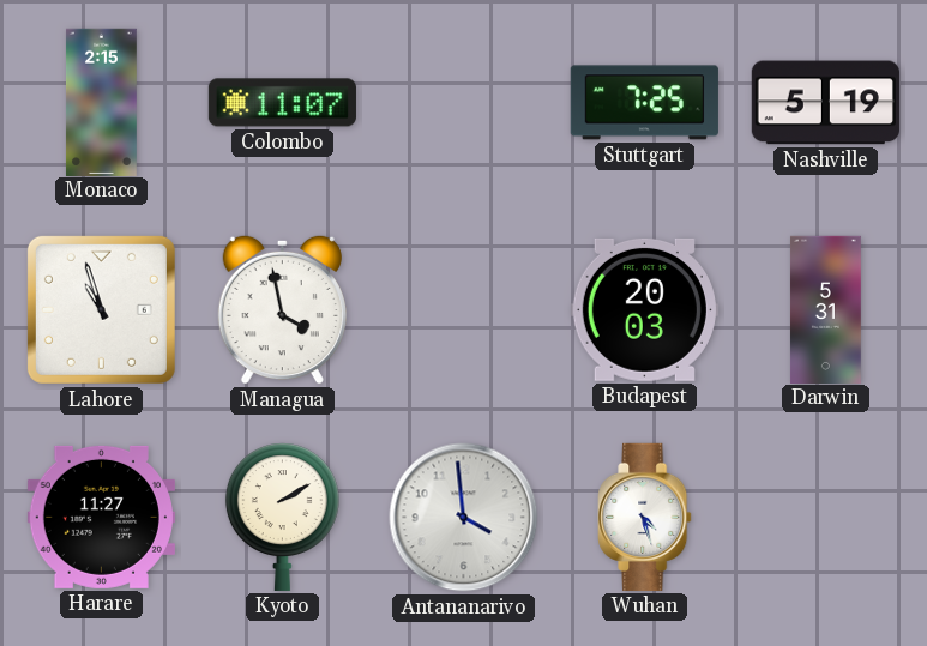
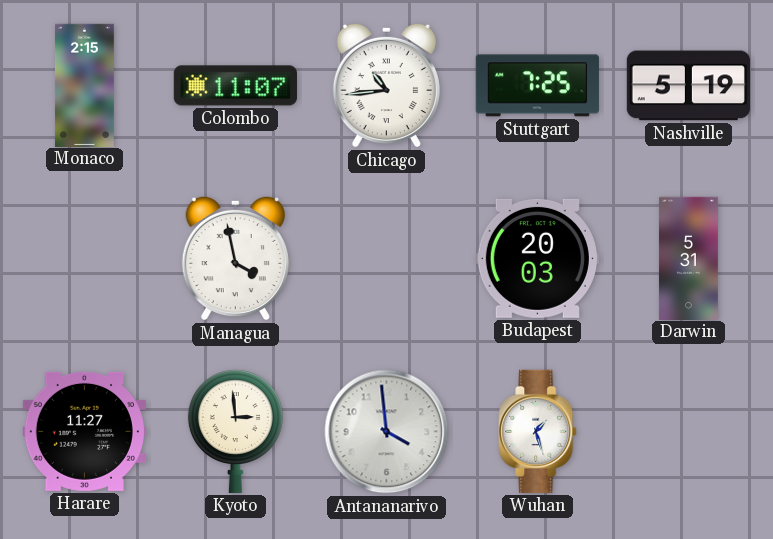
Chicago: none -> 10:44 (386, 85)
Lahore: 10:57 -> none (101, 309)
Kyoto: 2:10 -> 2:59 (235, 431)
Wuhan: 4:27 -> 1:27 (538, 431)
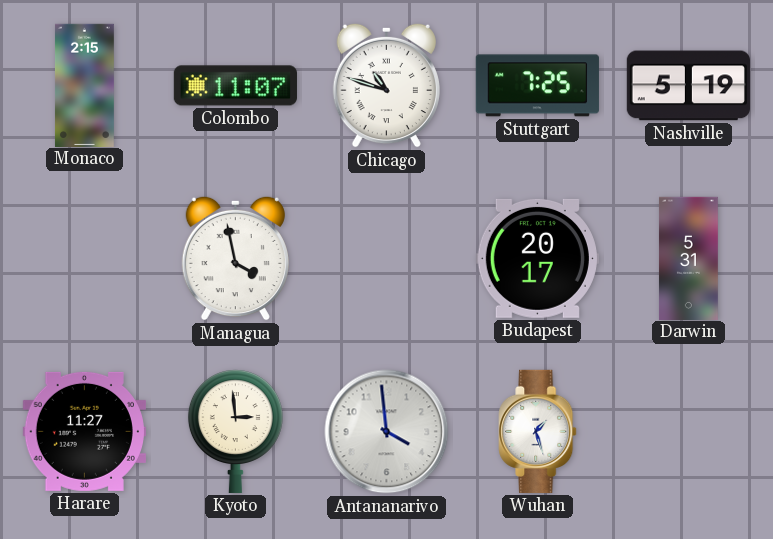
Chicago: 10:44 -> 10:48 (386, 85)
Budapest: 20:03 -> 20:17 (537, 258)
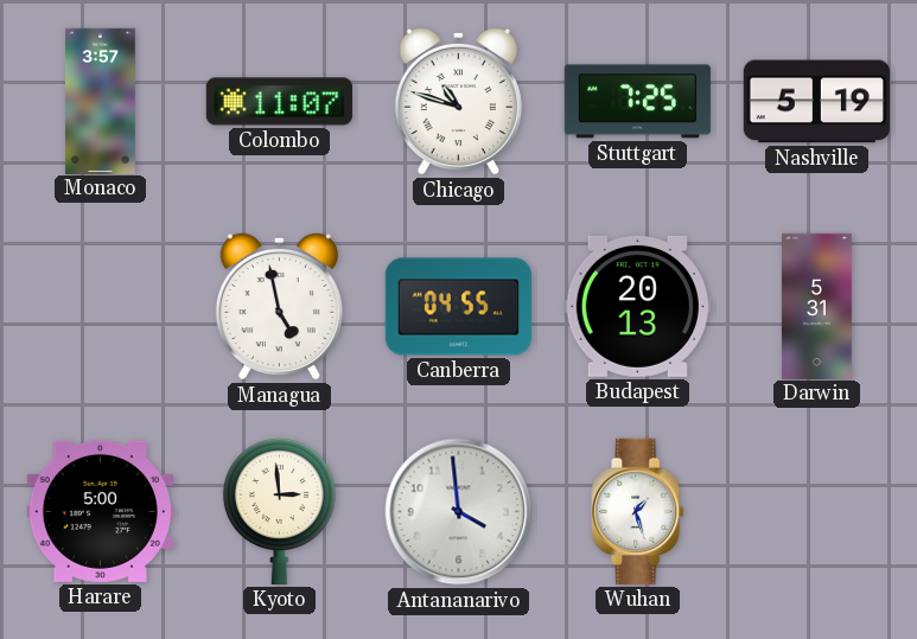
Monaco: 2:15 -> 3:57 (100, 101)
Managua: 3:58 -> 4:58 (279, 306)
Canberra: none -> 04:55 (458, 307)
Budapest: 20:17 -> 20:13 (637, 306)
Harare: 11:27 -> 5:00 (100, 511)
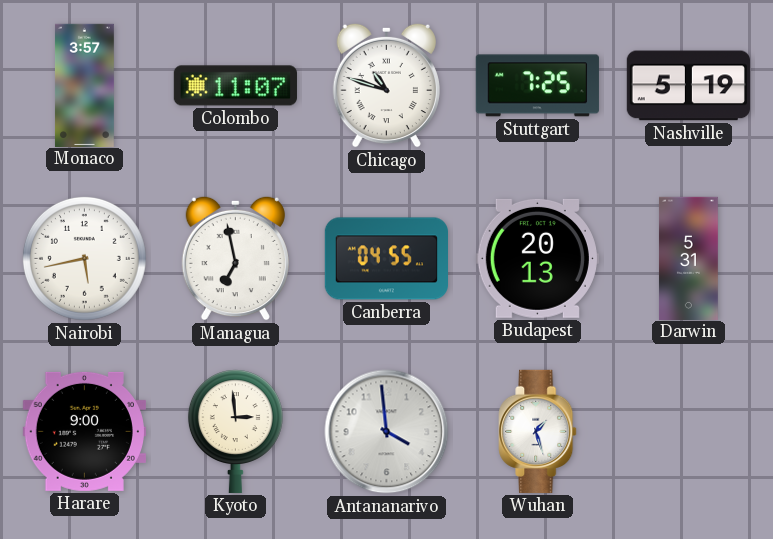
Nairobi: none -> 5:43 (84, 258)
Managua: 4:58 -> 6:58 (235, 258)
Harare: 5:00 -> 9:00 (84, 431)
